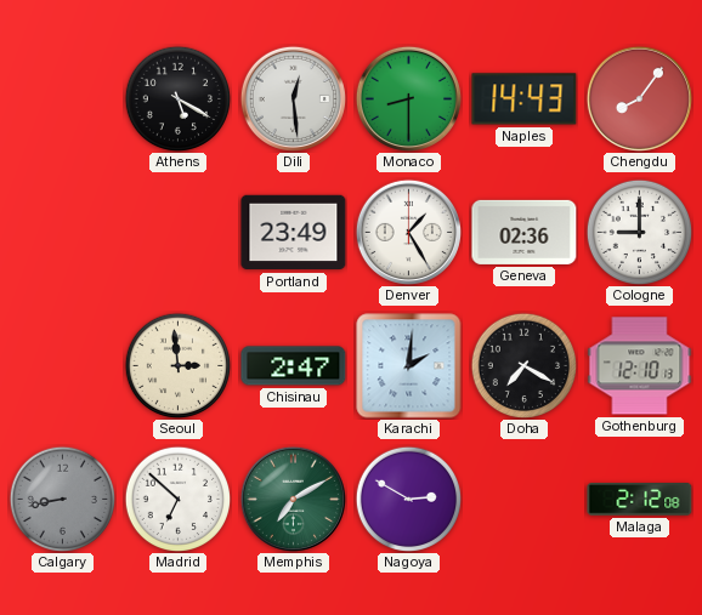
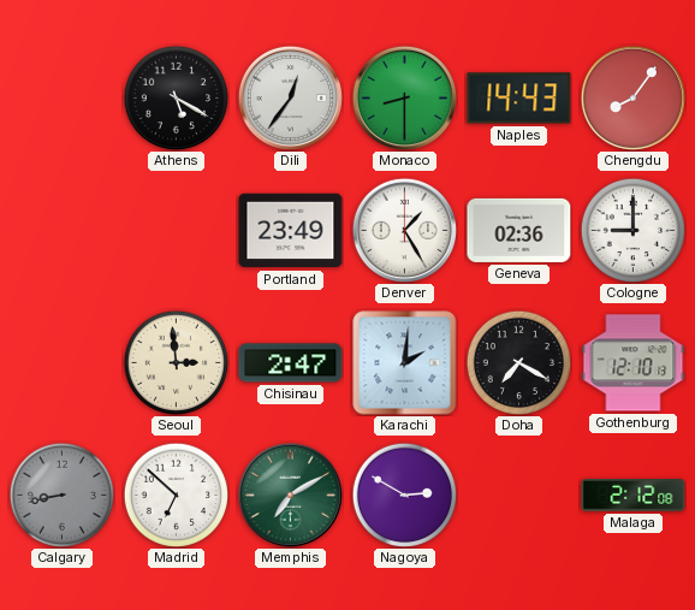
Dili: 12:29 -> 12:36 (290, 97)
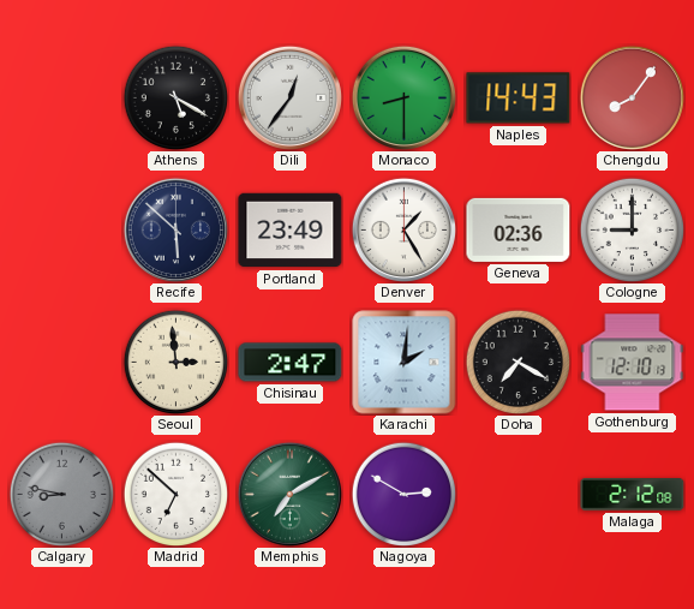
Recife: none -> 5:52 (175, 229)
Calgary: 8:43 -> 8:47 (61, 494)
